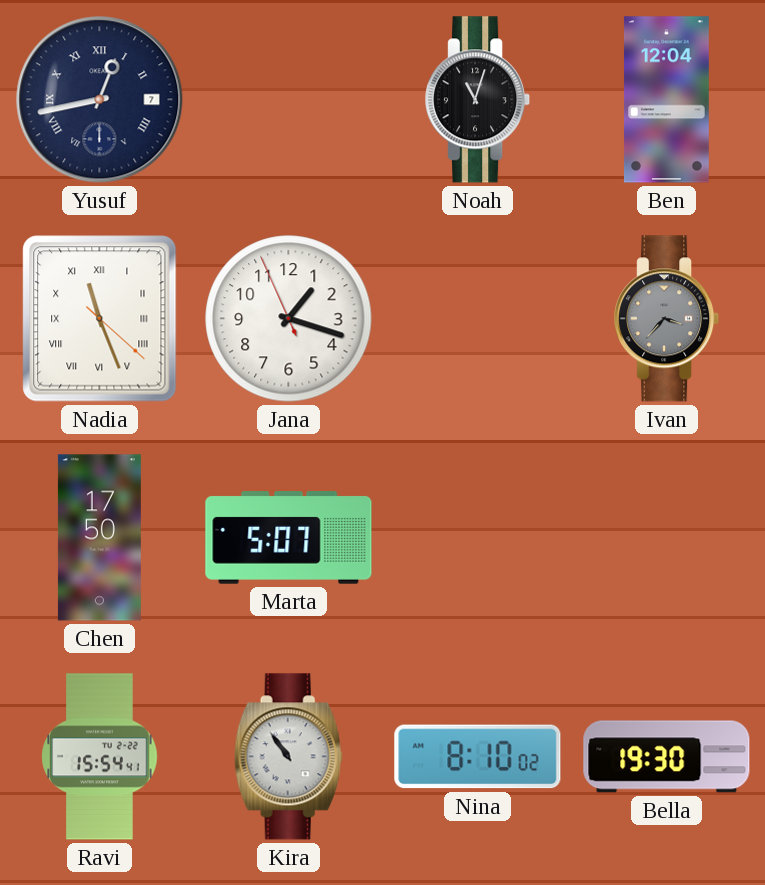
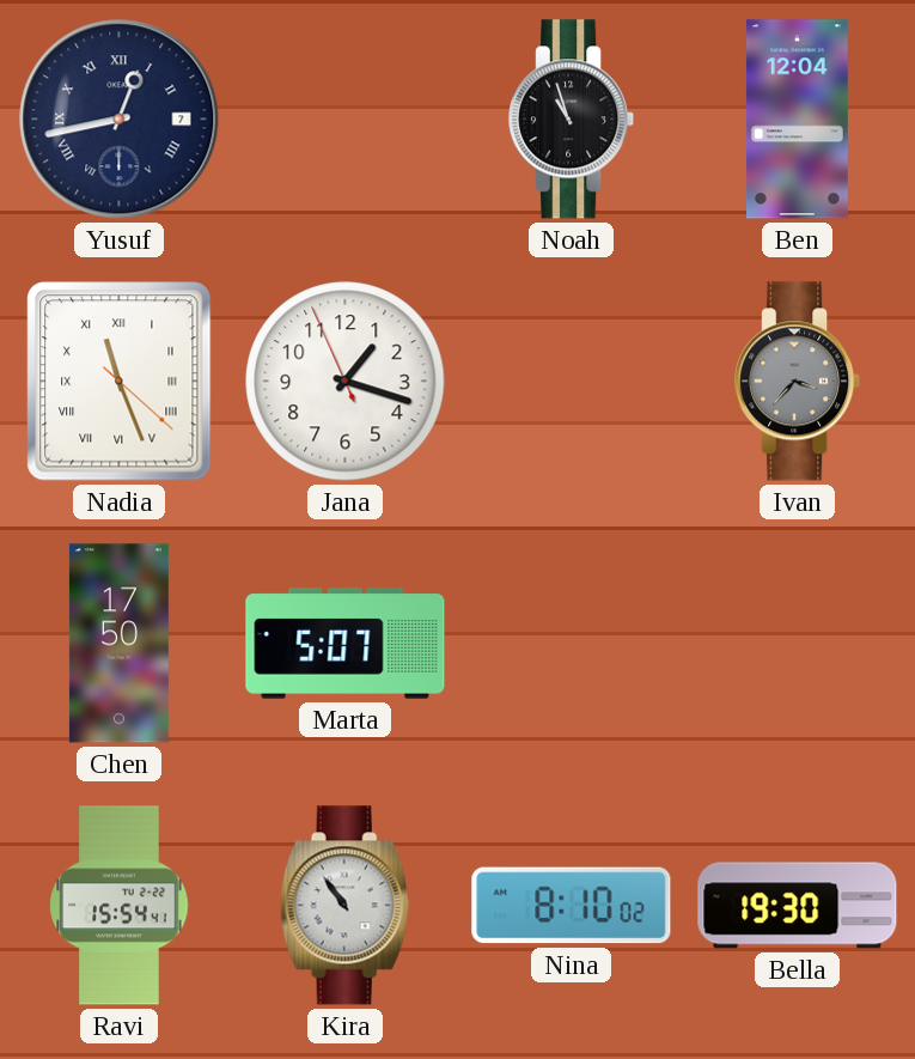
Noah: 11:03 -> 10:57 (572, 120)
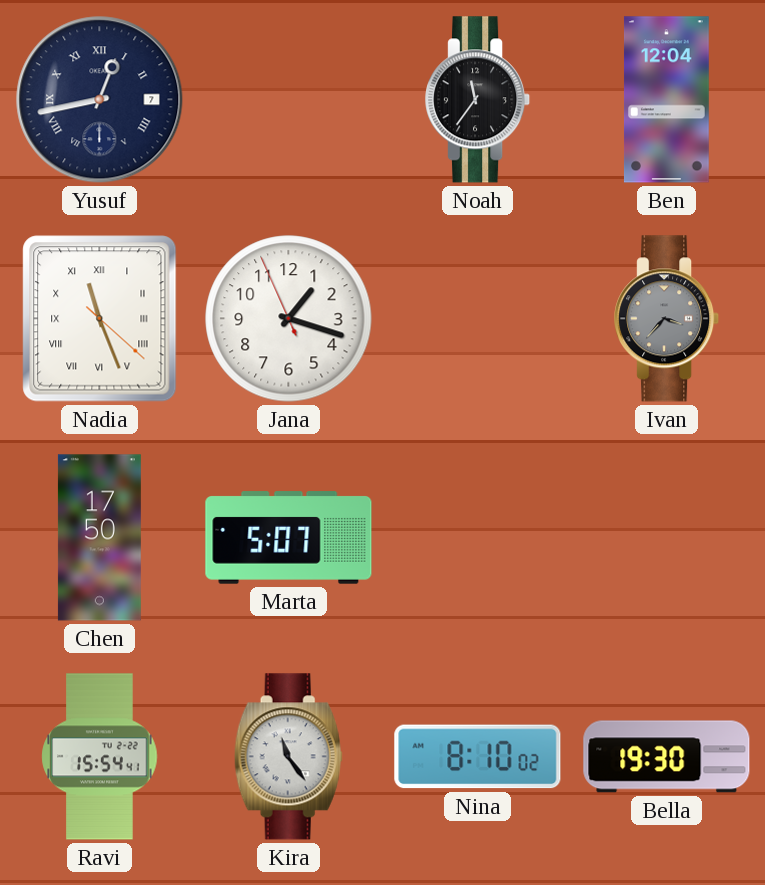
Noah: 10:57 -> 11:36 (478, 100)
Kira: 10:54 -> 11:24 (288, 757)
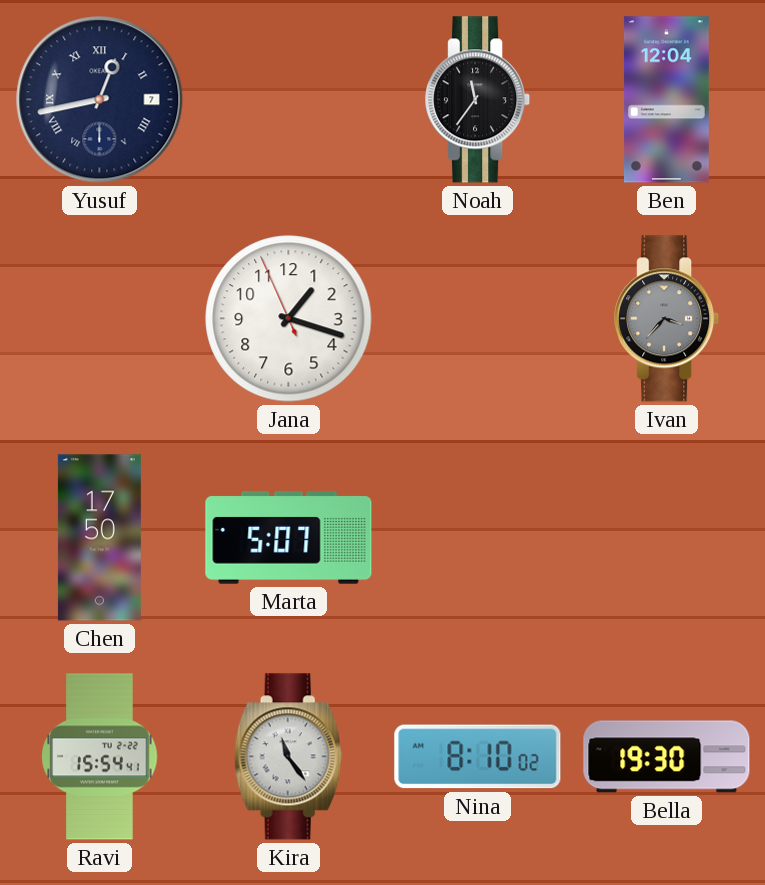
Nadia: 11:26 -> none (100, 319)
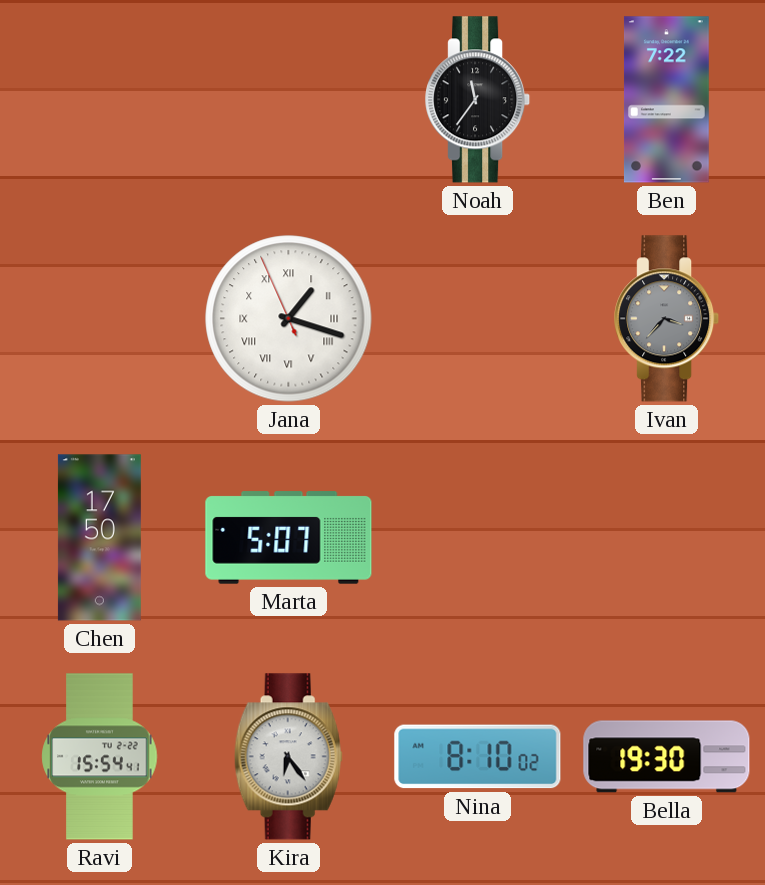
Yusuf: 12:43 -> none (100, 100)
Ben: 12:04 -> 7:22 (666, 100)
Jana numerals: Arabic -> Roman (289, 319)
Kira: 11:24 -> 6:24 (288, 757)
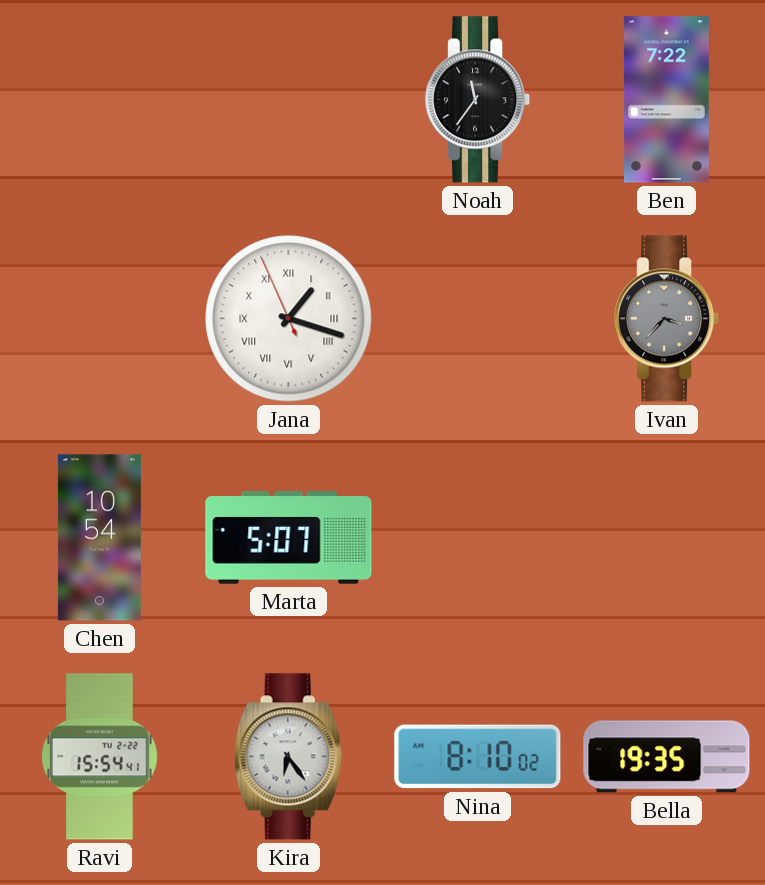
Chen: 17:50 -> 10:54 (99, 538)
Bella: 19:30 -> 19:35 (667, 757)
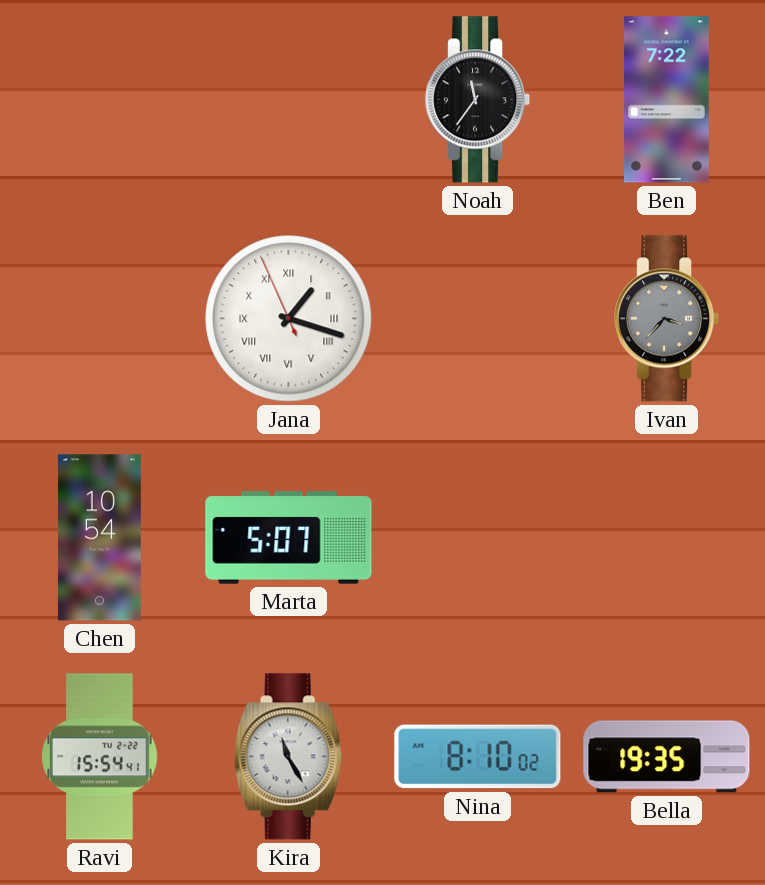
Kira: 6:24 -> 11:25 (288, 757)
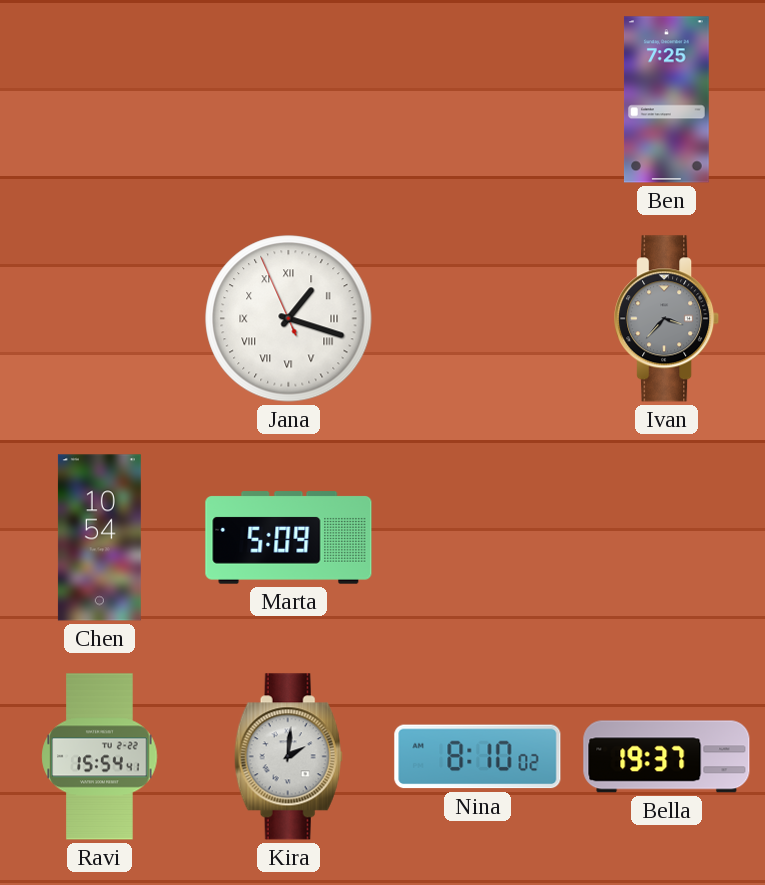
Noah: 11:36 -> none (478, 100)
Ben: 7:22 -> 7:25 (666, 100)
Marta: 5:07 -> 5:09 (289, 538)
Kira: 11:25 -> 2:01 (288, 757)
Bella: 19:35 -> 19:37 (667, 757)
